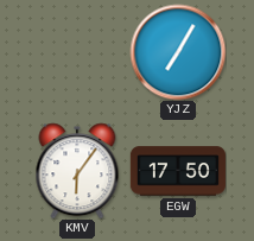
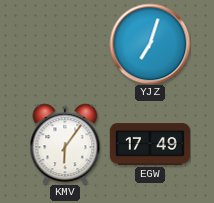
YJZ: 7:05 -> 7:03 (150, 44)
EGW: 17:50 -> 17:49 (150, 144)
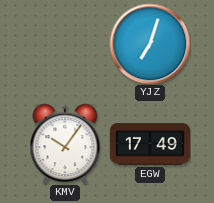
KMV: 6:06 -> 10:06 (65, 144)
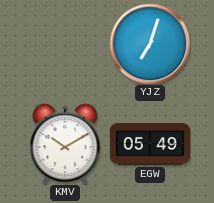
KMV: 10:06 -> 10:10 (65, 144)
EGW: 17:49 -> 05:49 (150, 144)
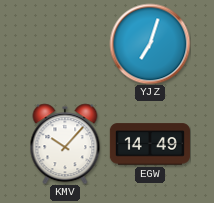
KMV: 10:10 -> 10:07 (65, 144)
EGW: 05:49 -> 14:49 (150, 144)
